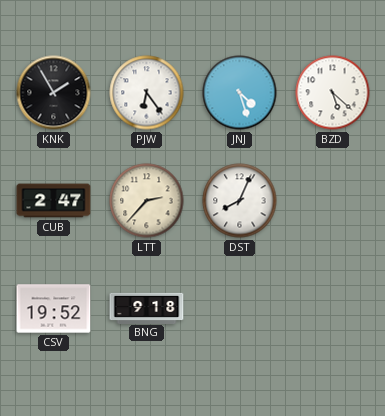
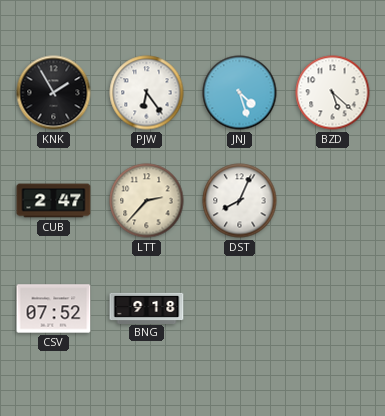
CSV: 19:52 -> 07:52 (54, 309)
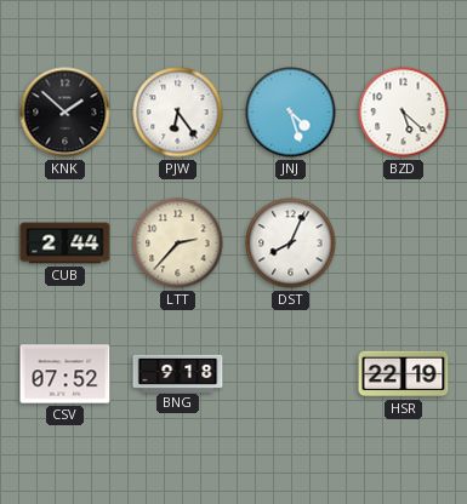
KNK: 1:55 -> 1:52 (66, 113)
CUB: 2:47 -> 2:44 (66, 244)
HSR: none -> 22:19 (404, 374)
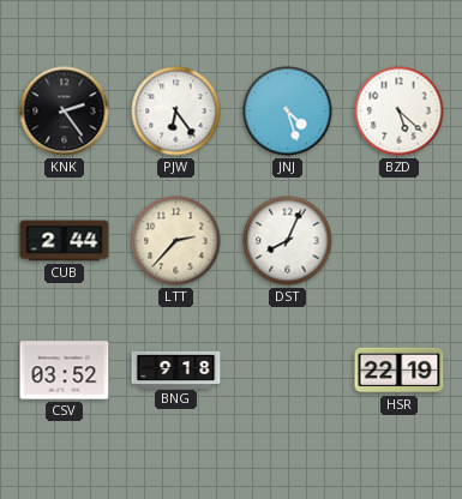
KNK: 1:52 -> 2:24 (65, 112)
CSV: 07:52 -> 03:52 (65, 371)
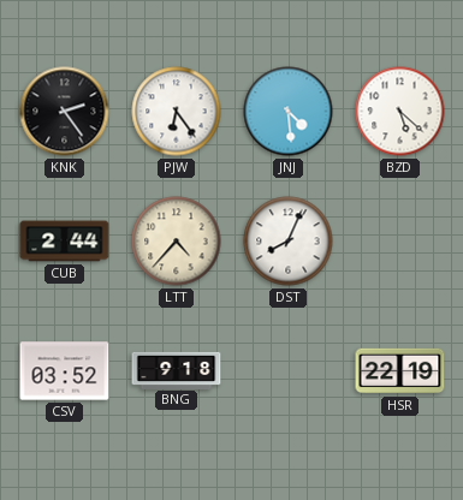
JNJ: 4:27 -> 4:29 (289, 112)
LTT: 2:37 -> 4:37 (177, 242)
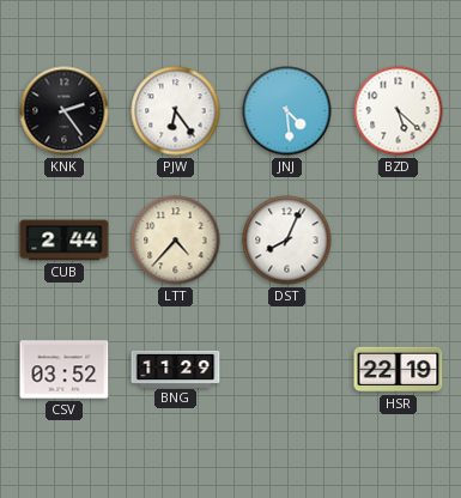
BNG: 9:18 -> 11:29 (176, 369)
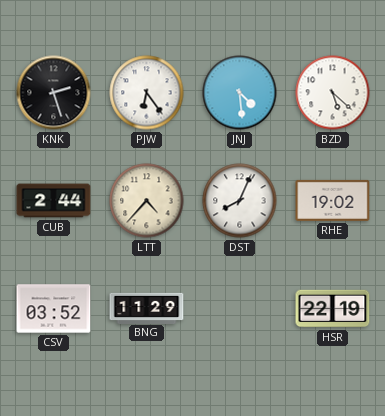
KNK: 2:24 -> 2:27 (54, 93)
RHE: none -> 19:02 (333, 200)
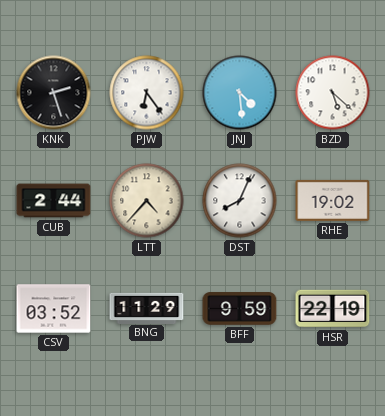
BFF: none -> 9:59 (240, 309)
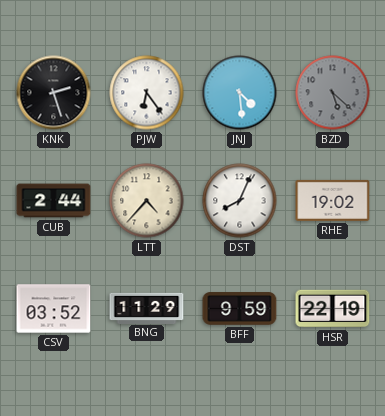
BZD dial: white -> grey (333, 93)
